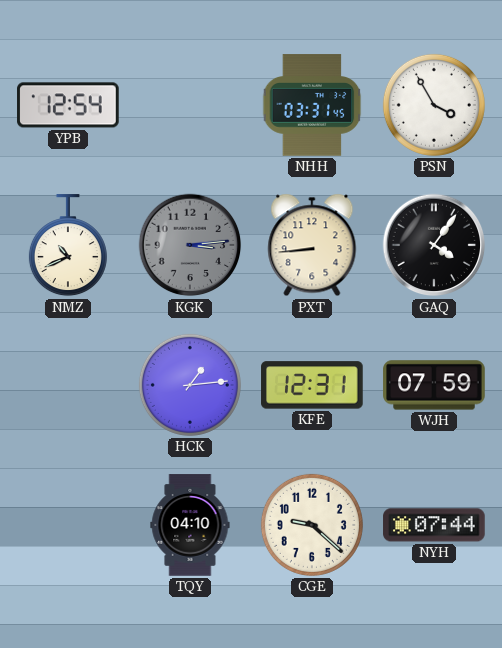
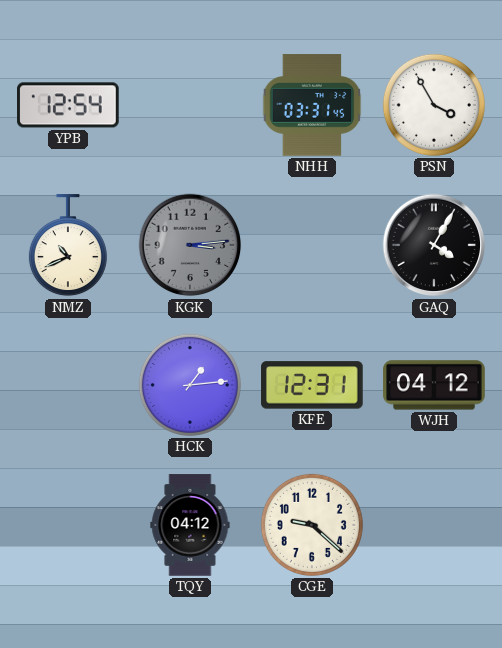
PXT: 8:44 -> none (312, 245)
GAQ: 4:06 -> 4:05 (434, 245)
WJH: 07:59 -> 04:12 (434, 385)
TQY: 04:10 -> 04:12 (190, 525)
NYH: 07:44 -> none (434, 525)
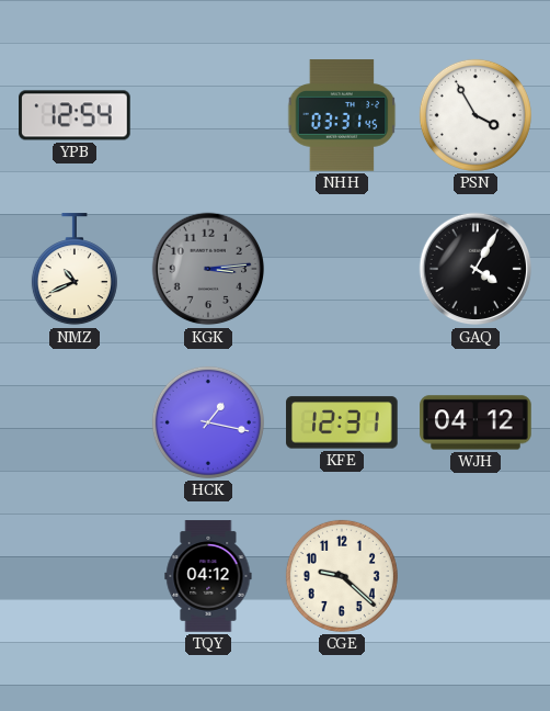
HCK: 1:14 -> 1:17 (208, 422)
